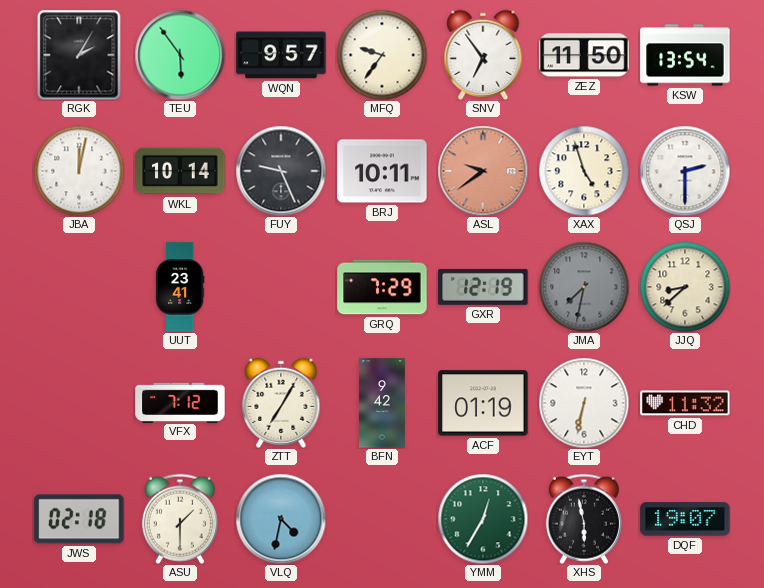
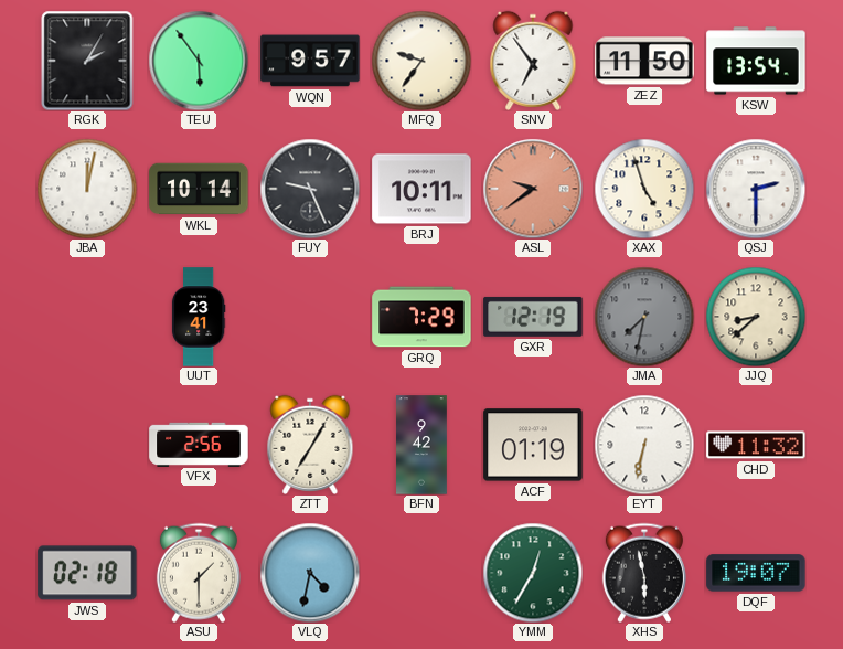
VFX: 7:12 -> 2:56 (199, 444)
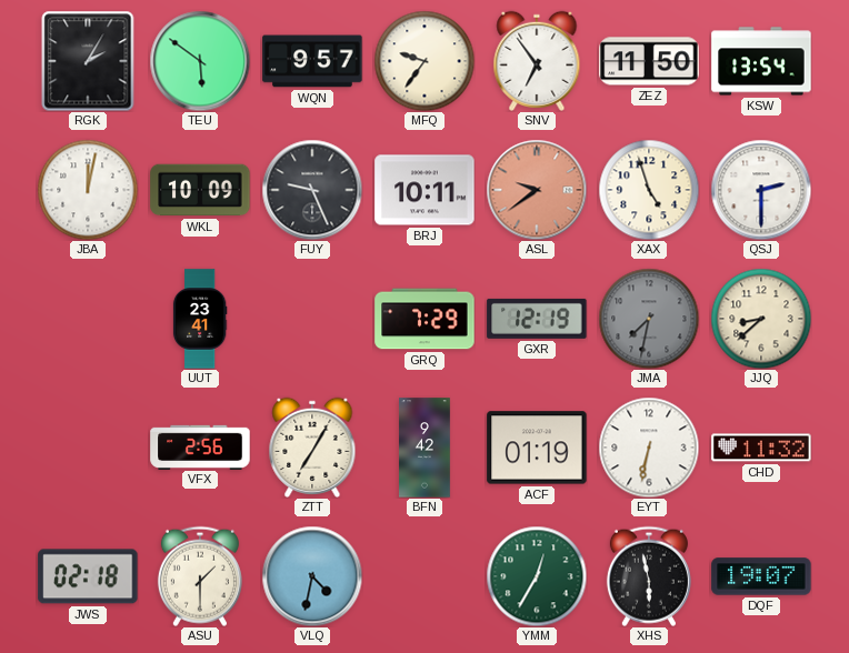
TEU: 5:54 -> 5:51 (200, 61)
WKL: 10:14 -> 10:09 (200, 190)
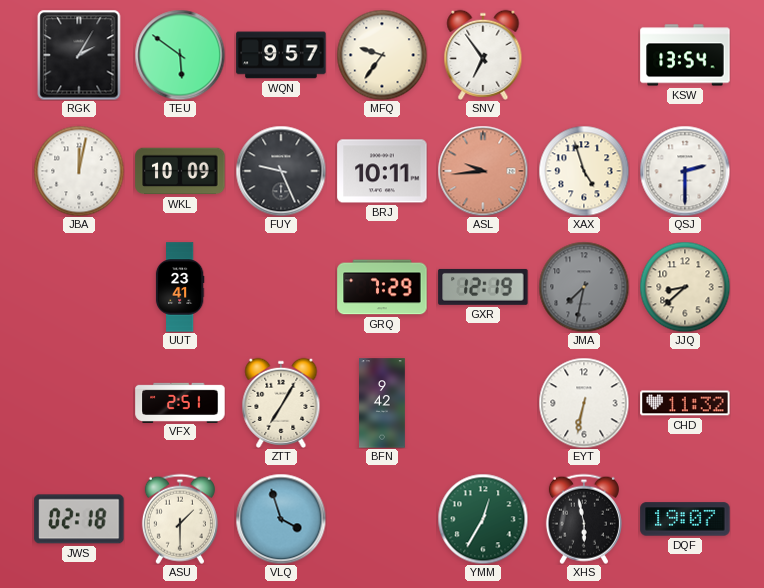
ZEZ: 11:50 -> none (649, 61)
ASL: 9:39 -> 9:44 (483, 171)
VFX: 2:56 -> 2:51 (180, 402)
ACF: 01:19 -> none (537, 448)
VLQ: 4:32 -> 3:57 (281, 519)
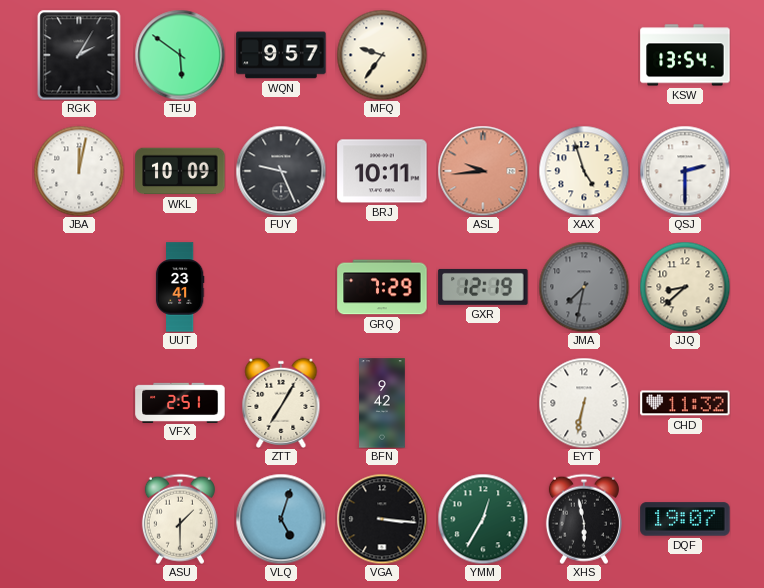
SNV: 6:54 -> none (483, 55)
JWS: 02:18 -> none (79, 519)
VLQ: 3:57 -> 5:03 (281, 519)
VGA: none -> 3:16 (382, 519)
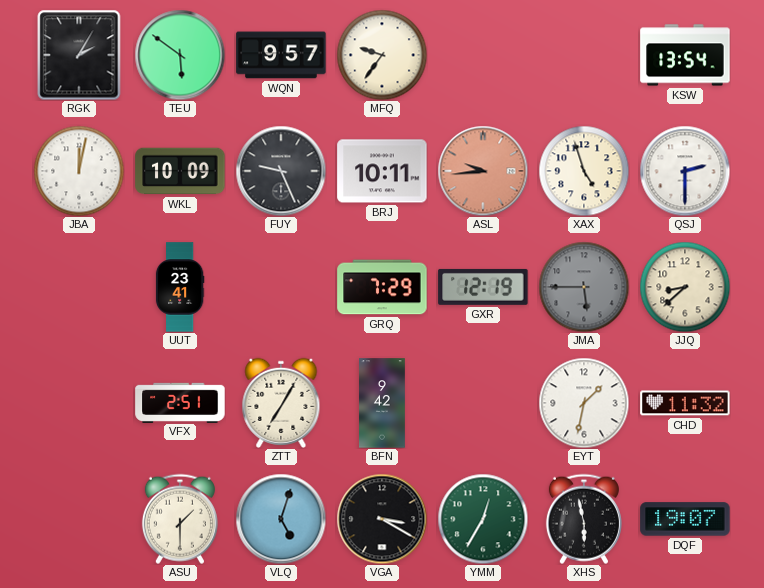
JMA: 7:32 -> 5:45 (584, 287)
EYT: 6:32 -> 1:32 (584, 403)
VGA: 3:16 -> 3:20 (382, 519)
